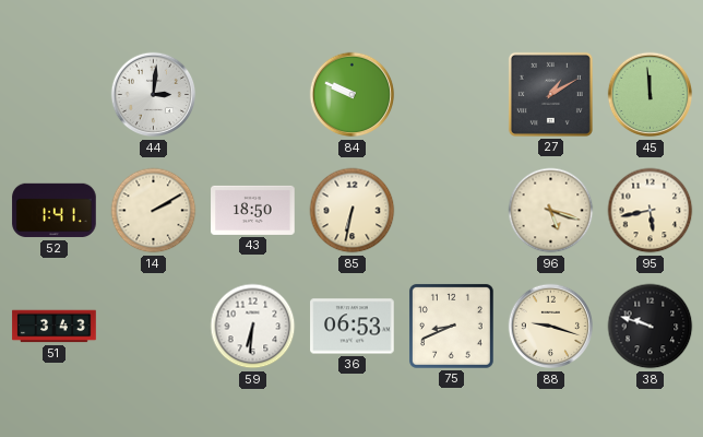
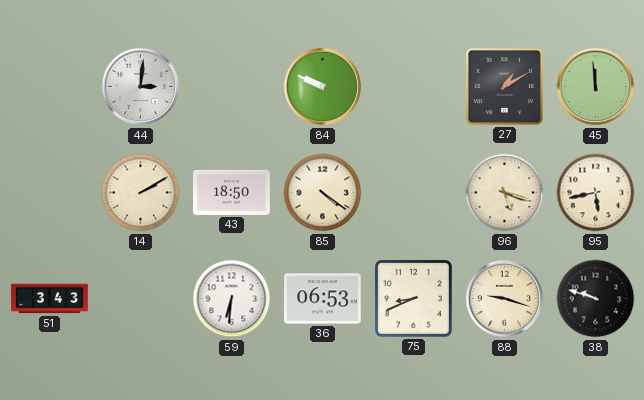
52: 1:41 -> none (55, 211)
85: 6:32 -> 4:21 (323, 193)
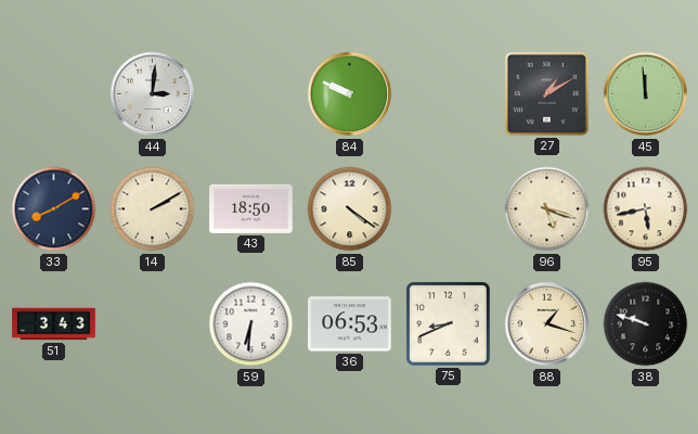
33: none -> 8:10 (54, 209)
88: 9:18 -> 1:18 (547, 324)
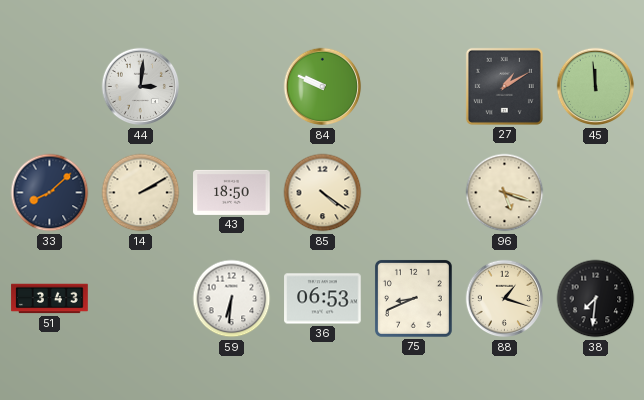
33: 8:10 -> 8:08 (50, 193)
95: 5:43 -> none (646, 209)
38: 9:48 -> 7:31 (596, 299)
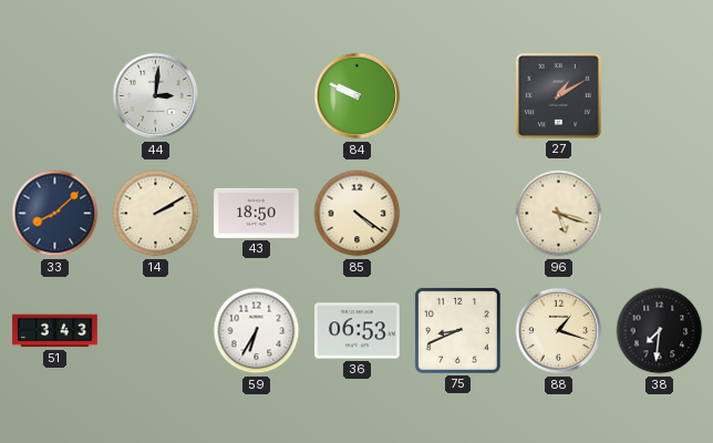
45: 11:59 -> none (596, 87)
59: 6:31 -> 6:35 (257, 331)
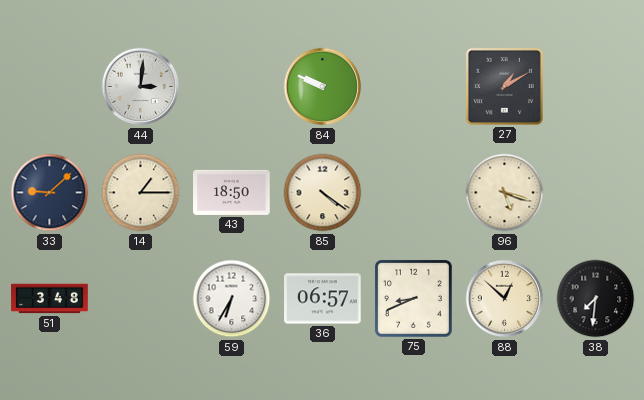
33: 8:08 -> 9:08 (50, 193)
14: 2:10 -> 1:15 (141, 193)
51: 3:43 -> 3:48 (50, 299)
36: 06:53 -> 06:57 (323, 299)
88: 1:18 -> 12:52 (505, 299)
